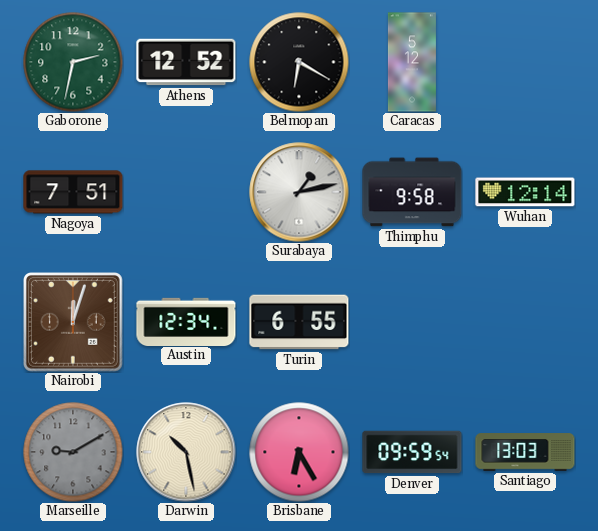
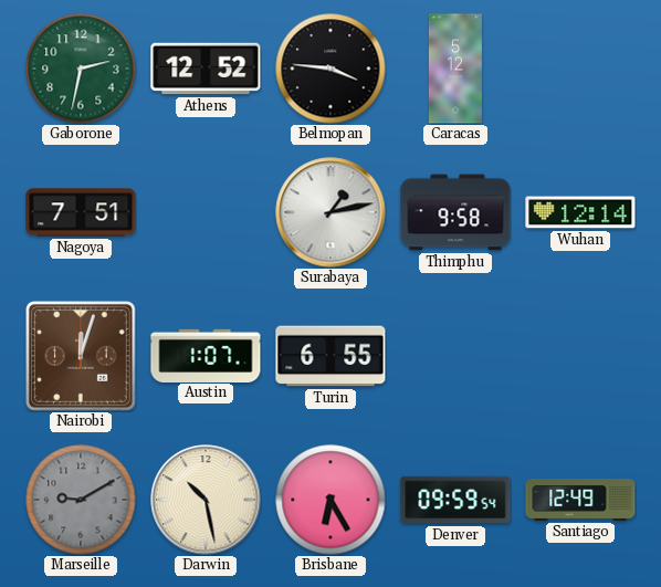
Belmopan: 6:20 -> 3:46 (330, 69)
Austin: 12:34 -> 1:07 (206, 355)
Santiago: 13:03 -> 12:49 (580, 500)
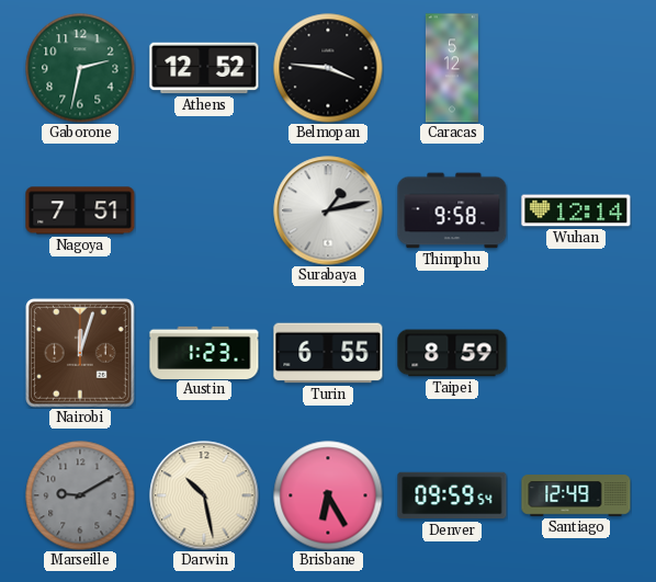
Austin: 1:07 -> 1:23 (204, 352)
Taipei: none -> 8:59 (452, 353)
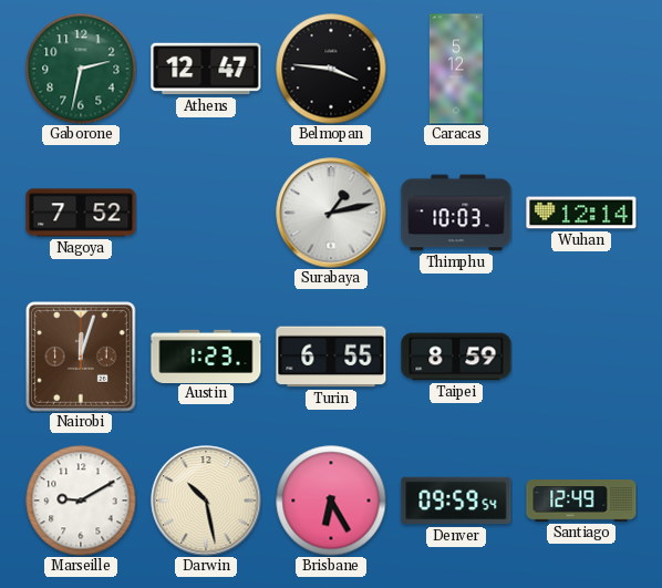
Athens: 12:52 -> 12:47 (206, 69)
Nagoya: 7:51 -> 7:52 (81, 213)
Thimphu: 9:58 -> 10:03 (456, 213)
Marseille dial: grey -> white (81, 501)
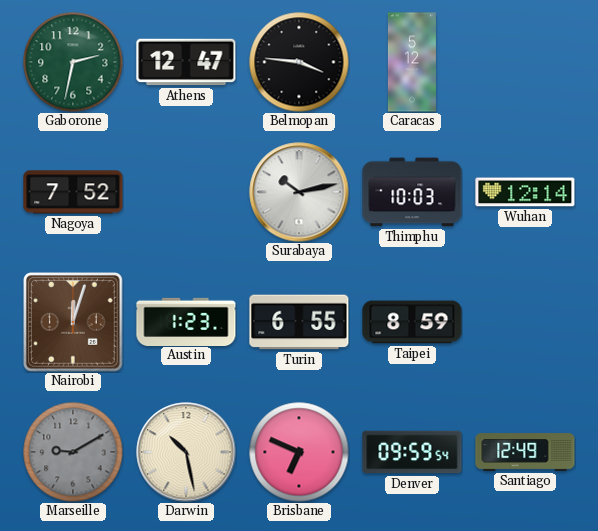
Surabaya: 1:13 -> 10:13 (299, 192)
Marseille dial: white -> grey (73, 452)
Brisbane: 6:25 -> 6:49 (299, 452)
